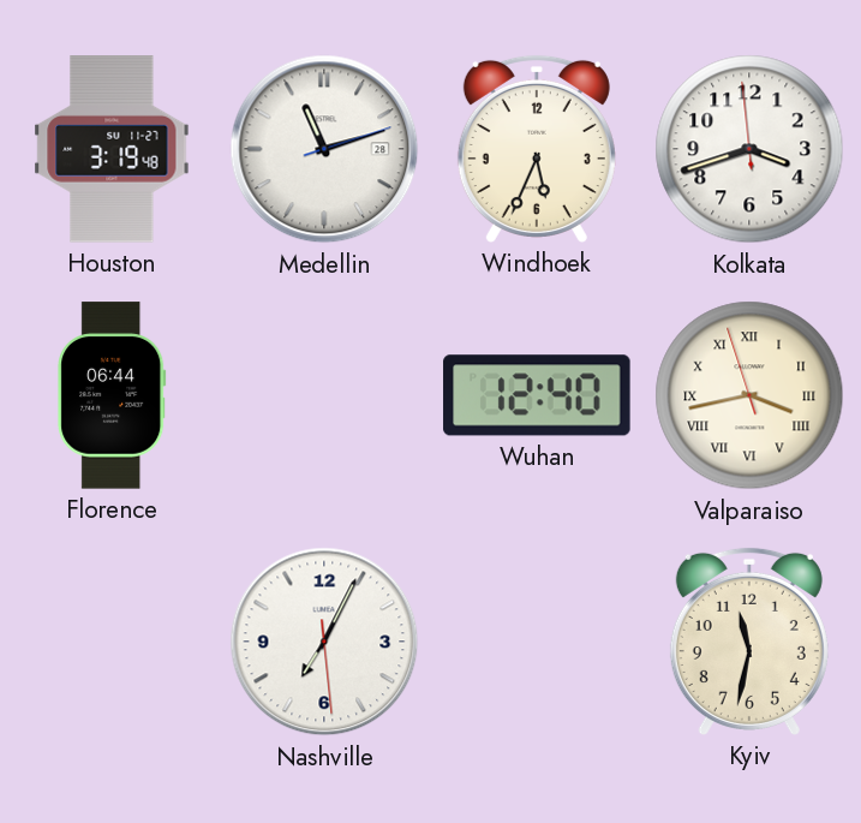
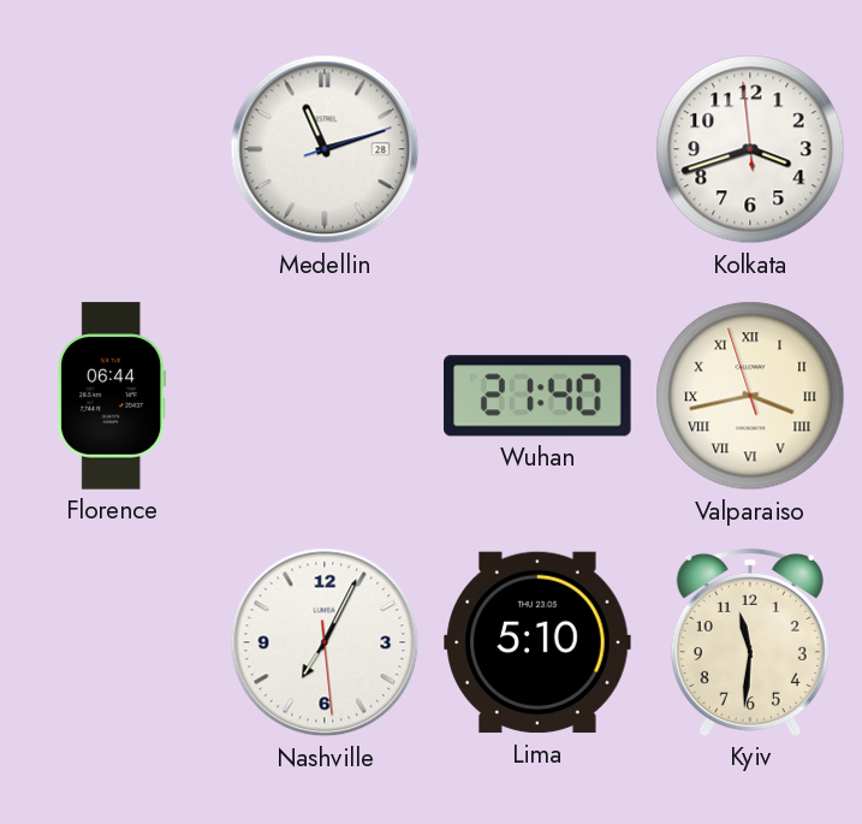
Houston: 3:19 -> none (112, 149)
Windhoek: 5:34 -> none (537, 149)
Wuhan: 12:40 -> 21:40 (537, 396)
Lima: none -> 5:10 (537, 642)
Kyiv: 11:32 -> 11:31 (750, 642)
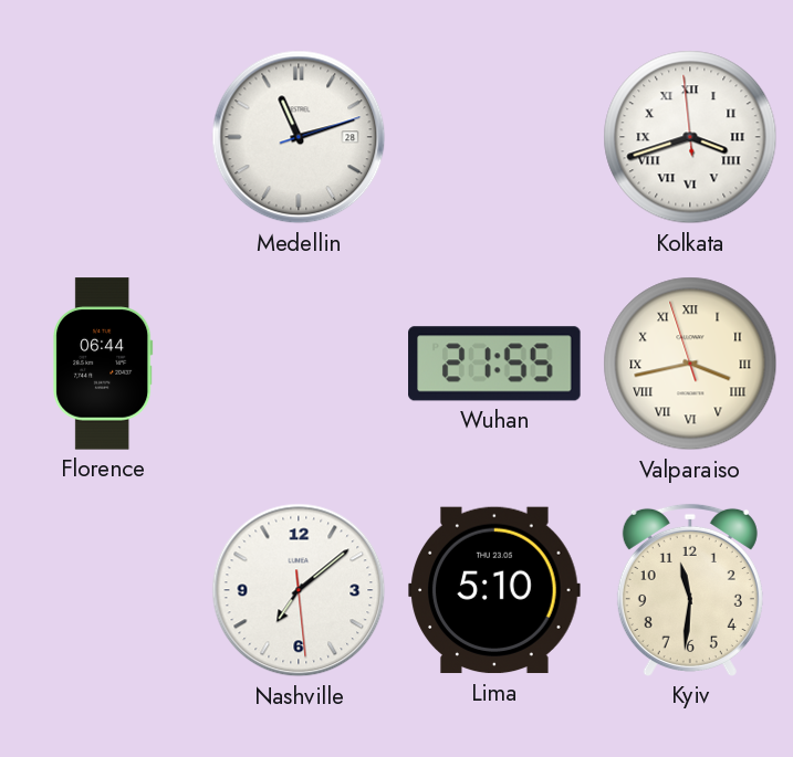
Kolkata numerals: Arabic -> Roman (690, 137)
Wuhan: 21:40 -> 21:55 (494, 364)
Nashville: 7:04 -> 7:08 (299, 590)
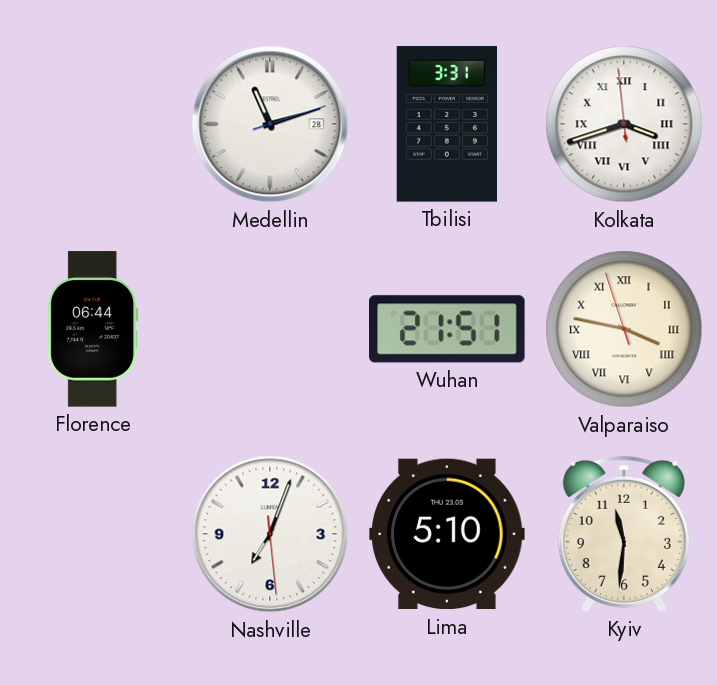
Tbilisi: none -> 3:31 (446, 124)
Wuhan: 21:55 -> 21:51 (447, 329)
Valparaiso: 3:42 -> 3:46 (624, 329)
Nashville: 7:08 -> 7:03 (270, 534)
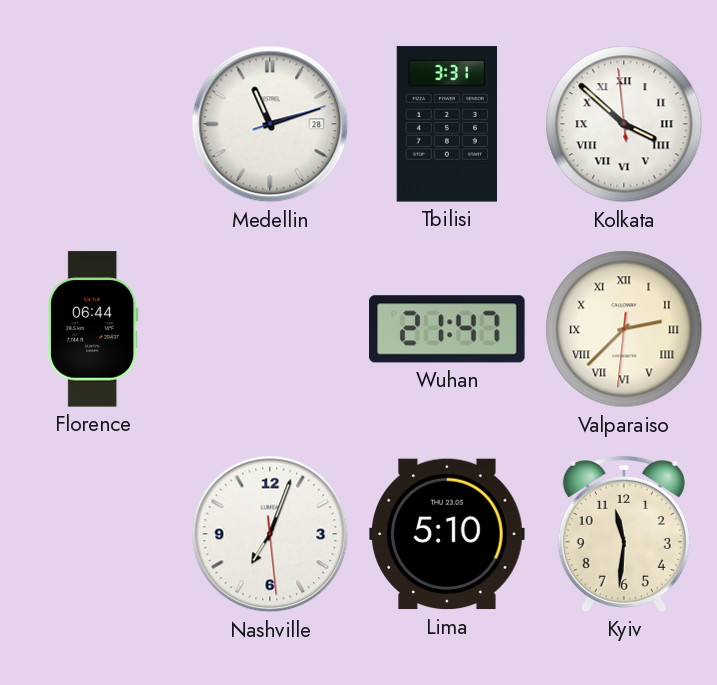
Kolkata: 3:41 -> 3:51 (624, 124)
Wuhan: 21:51 -> 21:47 (447, 329)
Valparaiso: 3:46 -> 2:37 (624, 329)
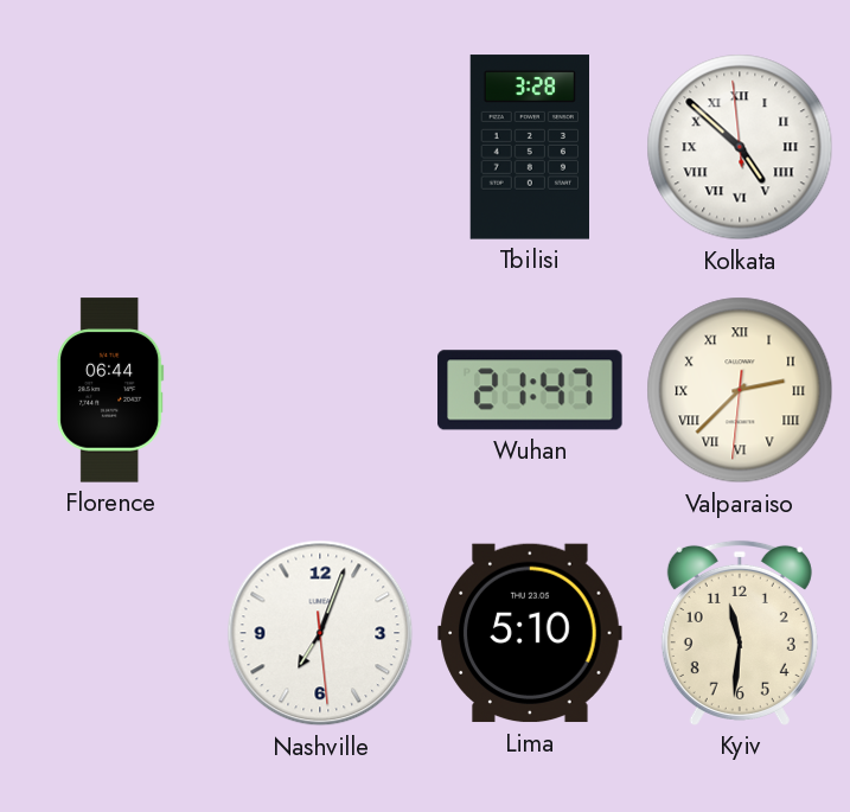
Medellin: 11:12 -> none (270, 124)
Tbilisi: 3:31 -> 3:28 (529, 147)
Kolkata: 3:51 -> 4:51 (740, 147)
